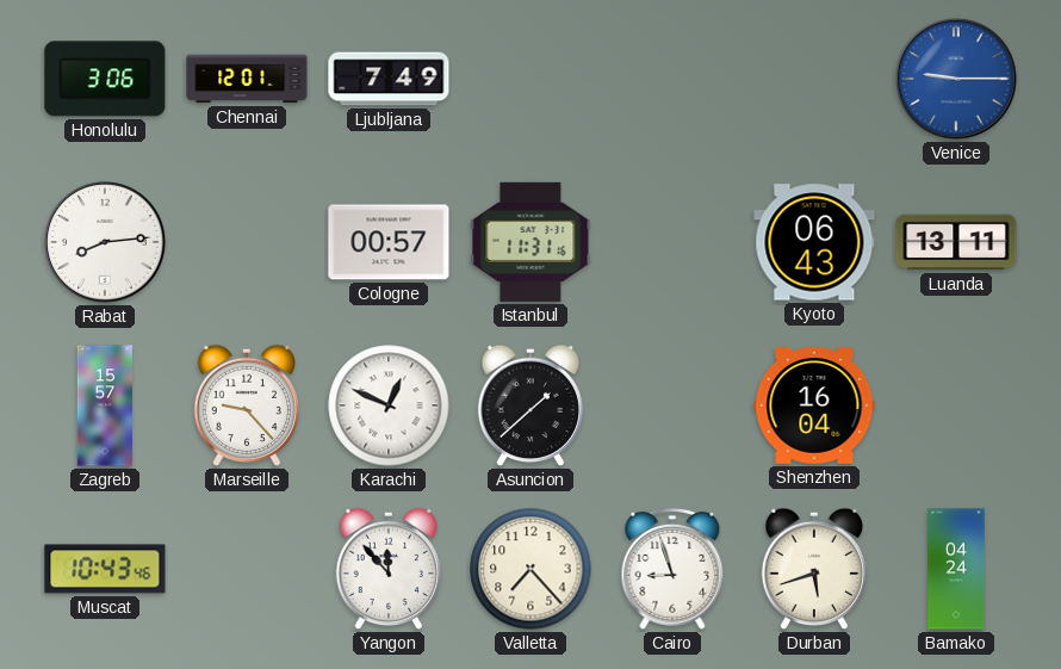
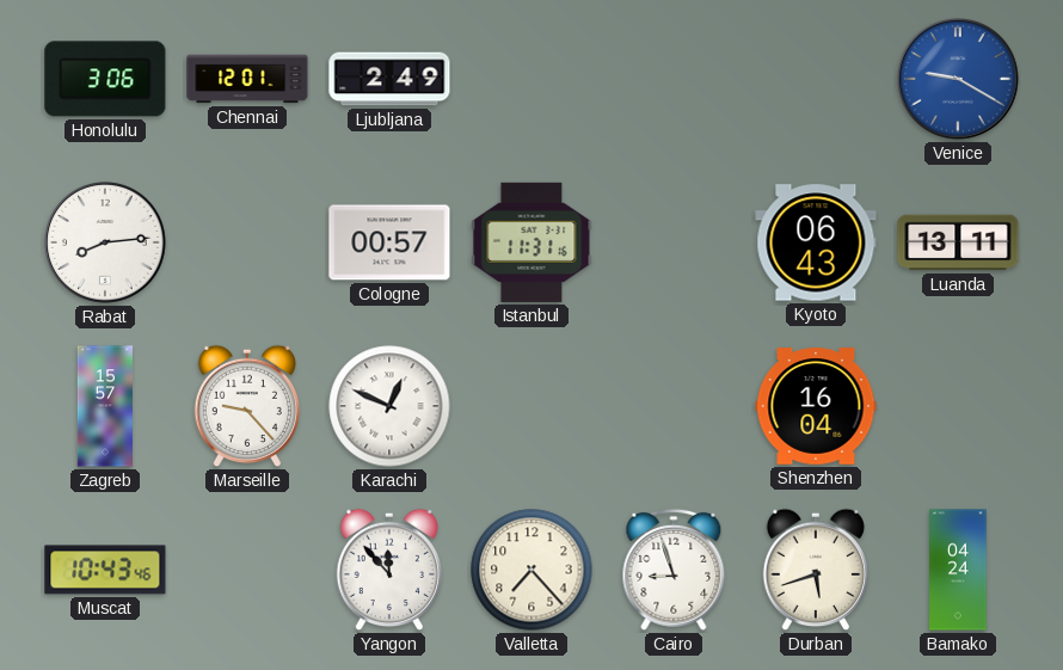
Ljubljana: 7:49 -> 2:49 (389, 79)
Venice: 9:15 -> 9:20 (958, 79)
Asuncion: 1:38 -> none (530, 405)
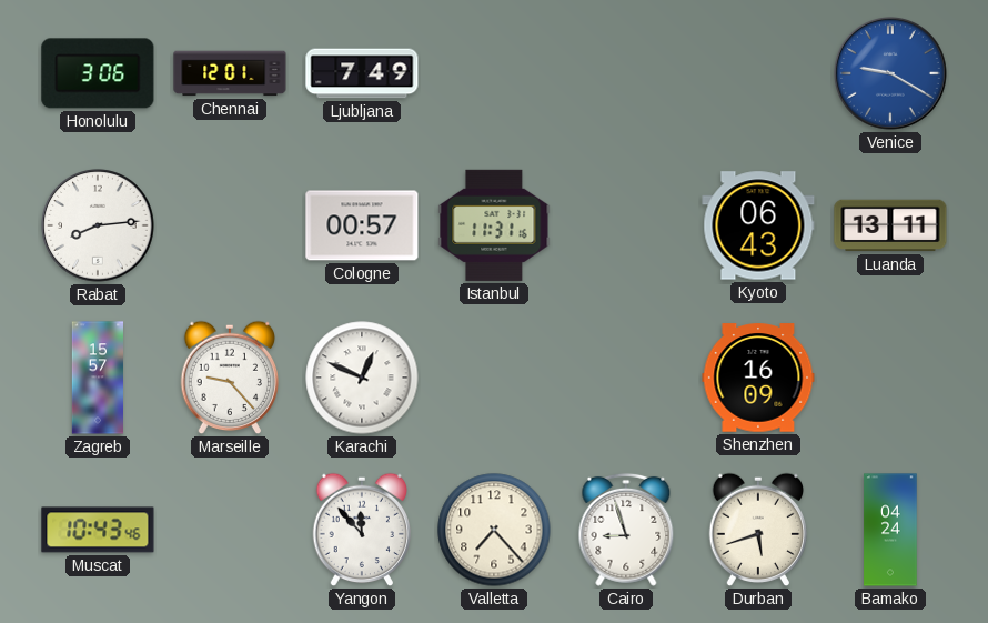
Ljubljana: 2:49 -> 7:49 (362, 73)
Shenzhen: 16:04 -> 16:09 (758, 378)
